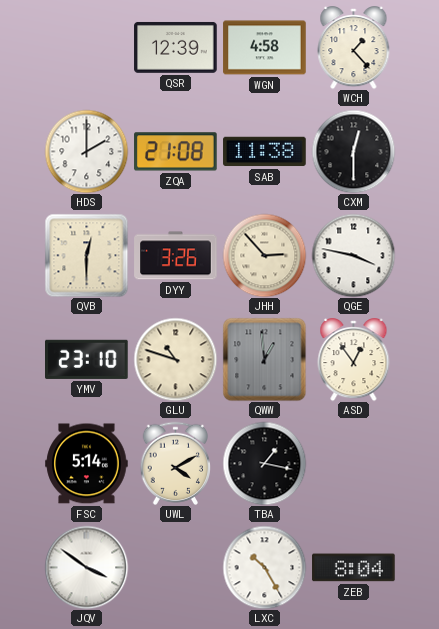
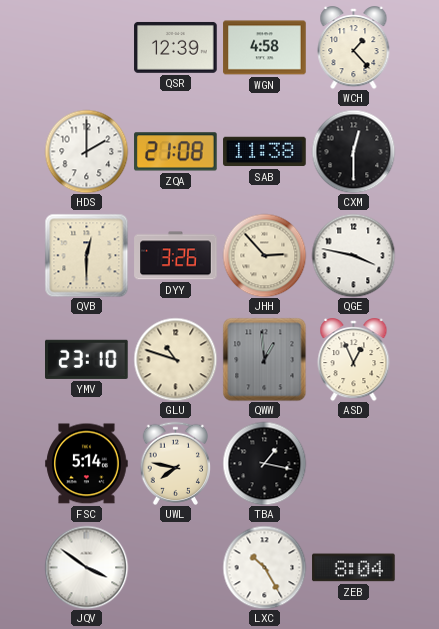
ASD: 12:54 -> 12:56 (354, 360)
UWL: 4:10 -> 7:47 (175, 463)
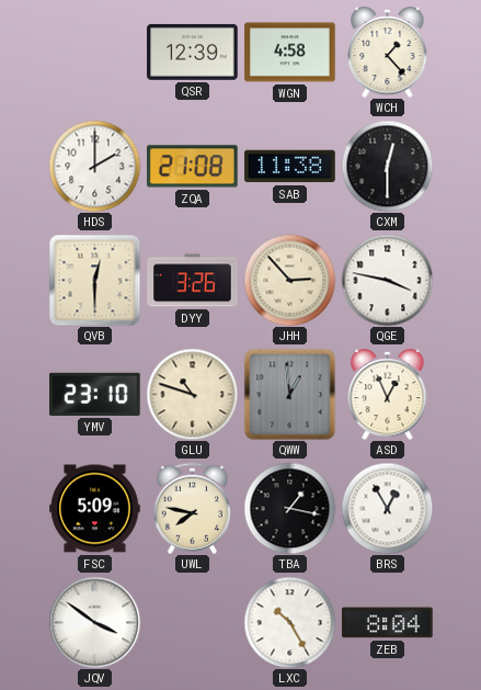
FSC: 5:14 -> 5:09 (95, 509)
BRS: none -> 12:55 (387, 508)
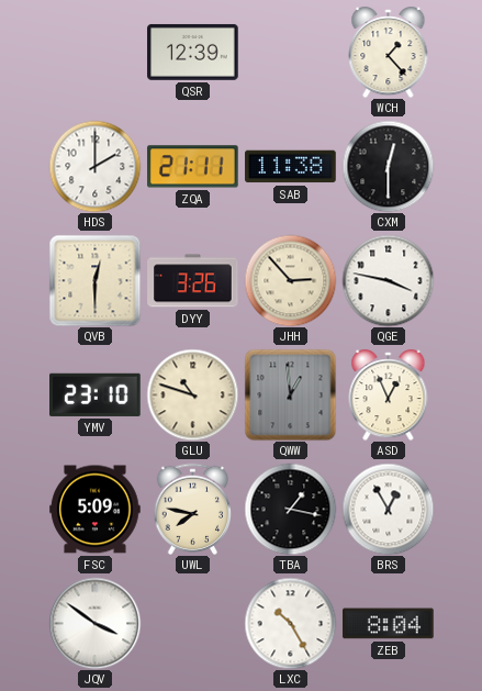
WGN: 4:58 -> none (290, 53)
ZQA: 21:08 -> 21:11 (193, 167)
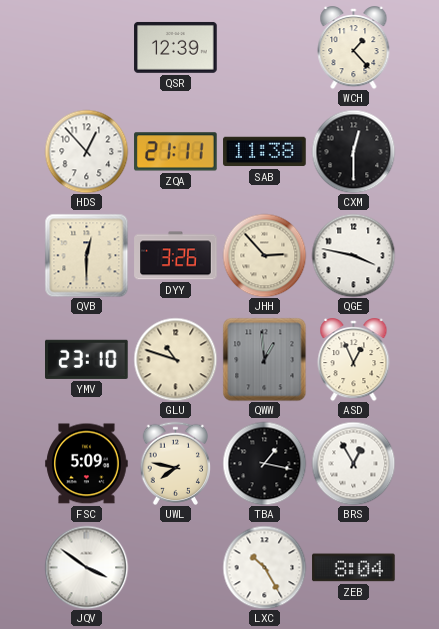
HDS: 2:00 -> 12:53 (86, 151)
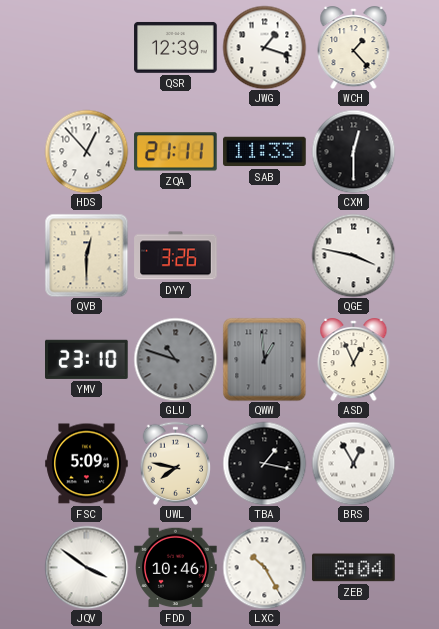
JWG: none -> 1:18 (264, 47)
SAB: 11:38 -> 11:33 (265, 152)
JHH: 2:53 -> none (264, 255)
GLU dial: cream -> grey (175, 359)
FDD: none -> 10:46 (176, 568)
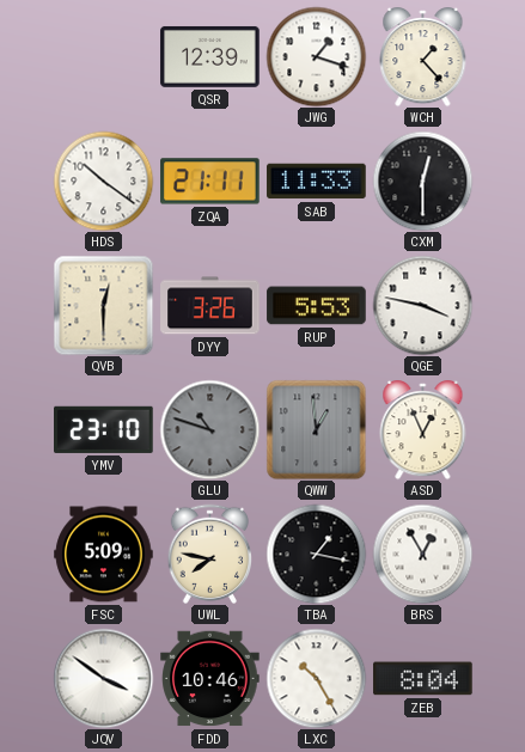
HDS: 12:53 -> 10:21 (103, 181)
RUP: none -> 5:53 (317, 306)
